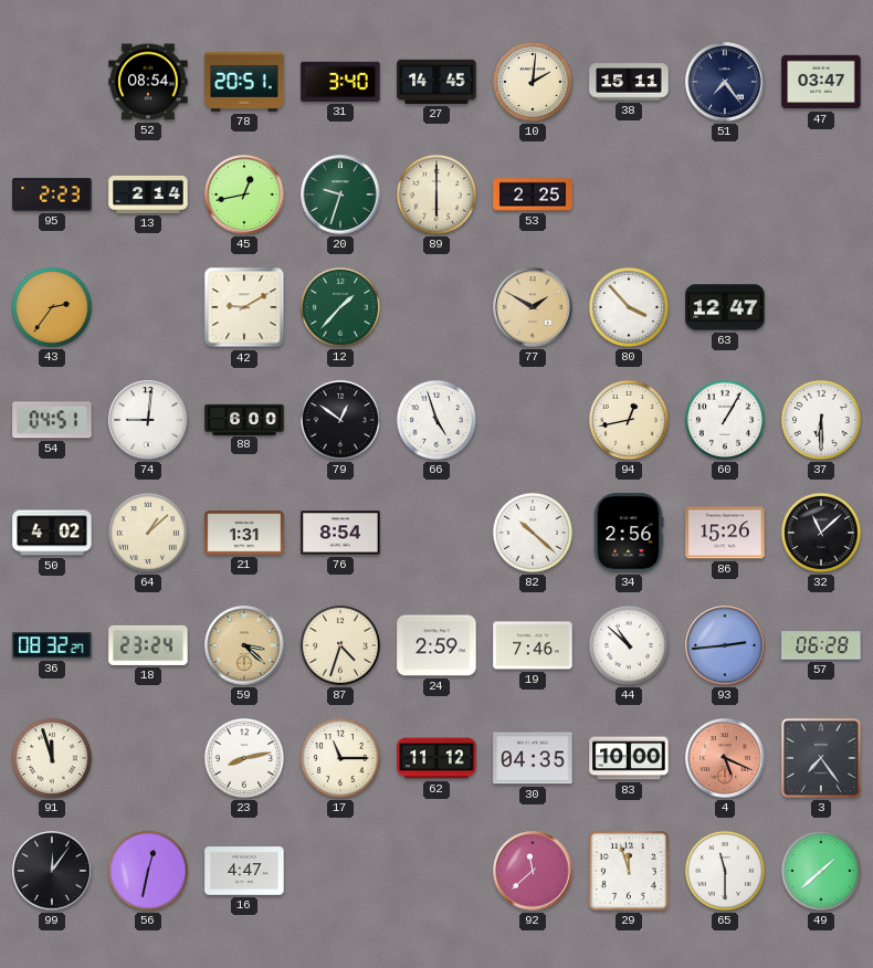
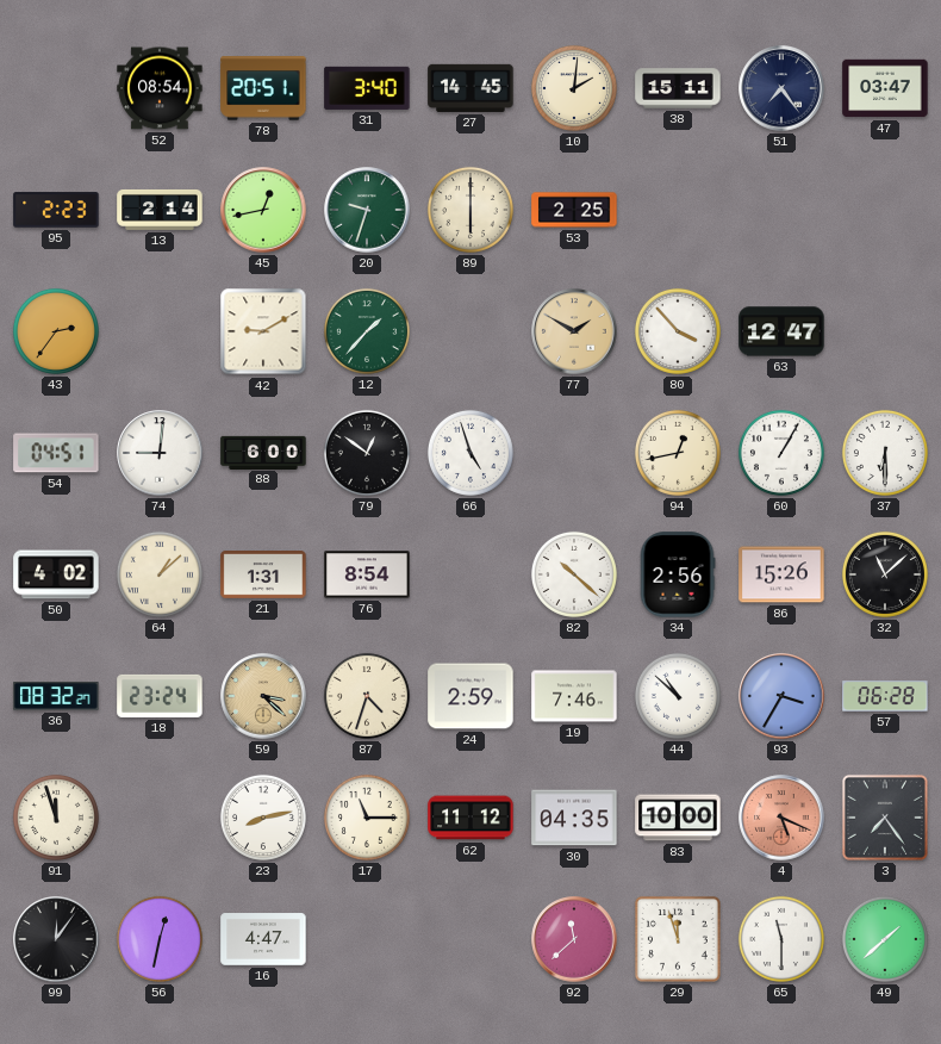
93: 2:44 -> 3:35 (781, 696)
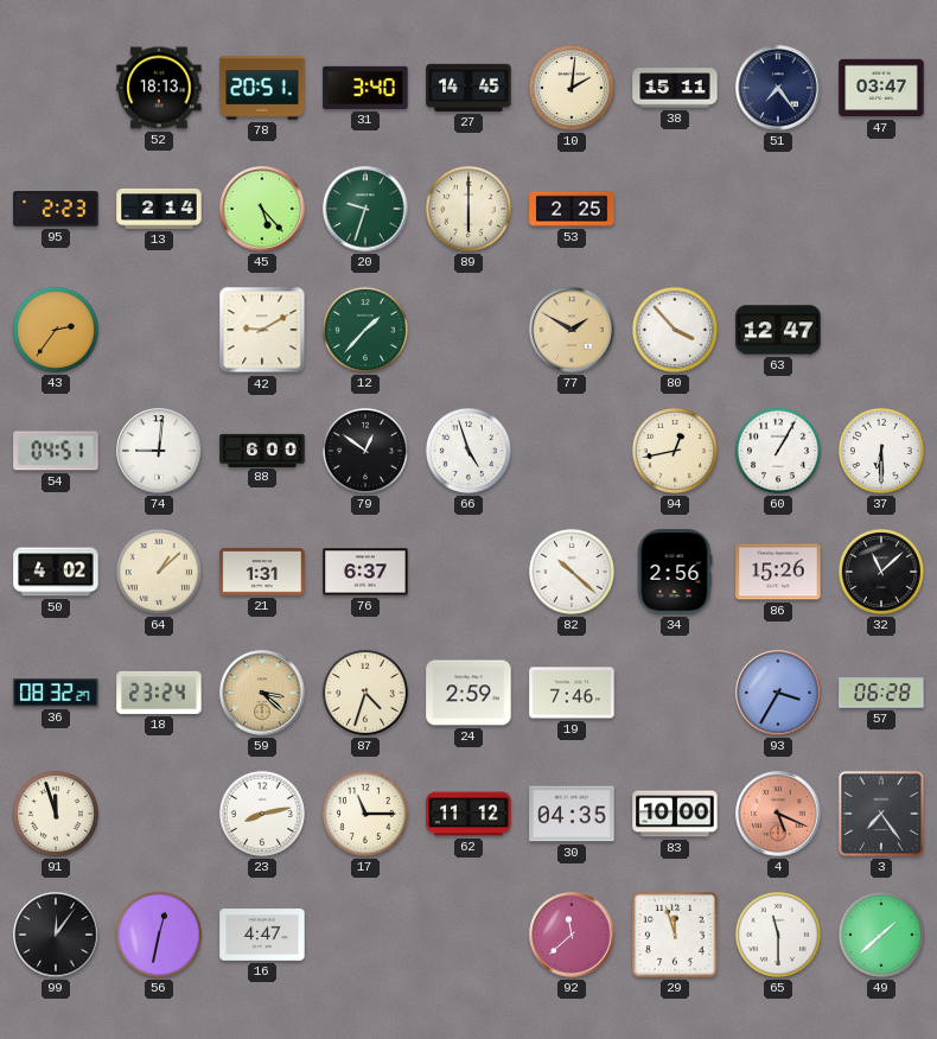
52: 08:54 -> 18:13 (159, 88)
45: 12:43 -> 5:23 (262, 209)
76: 8:54 -> 6:37 (365, 572)
44: 10:52 -> none (678, 696)
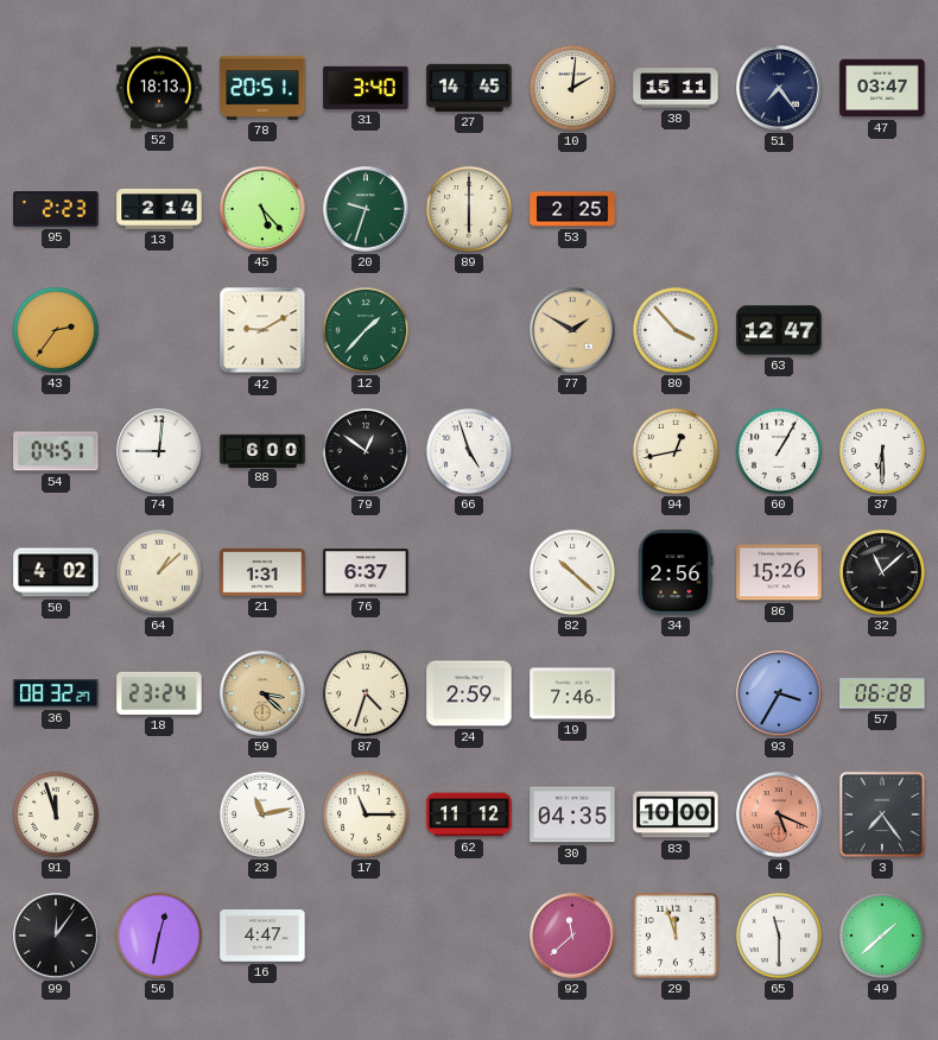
23: 8:13 -> 11:13 (262, 814)
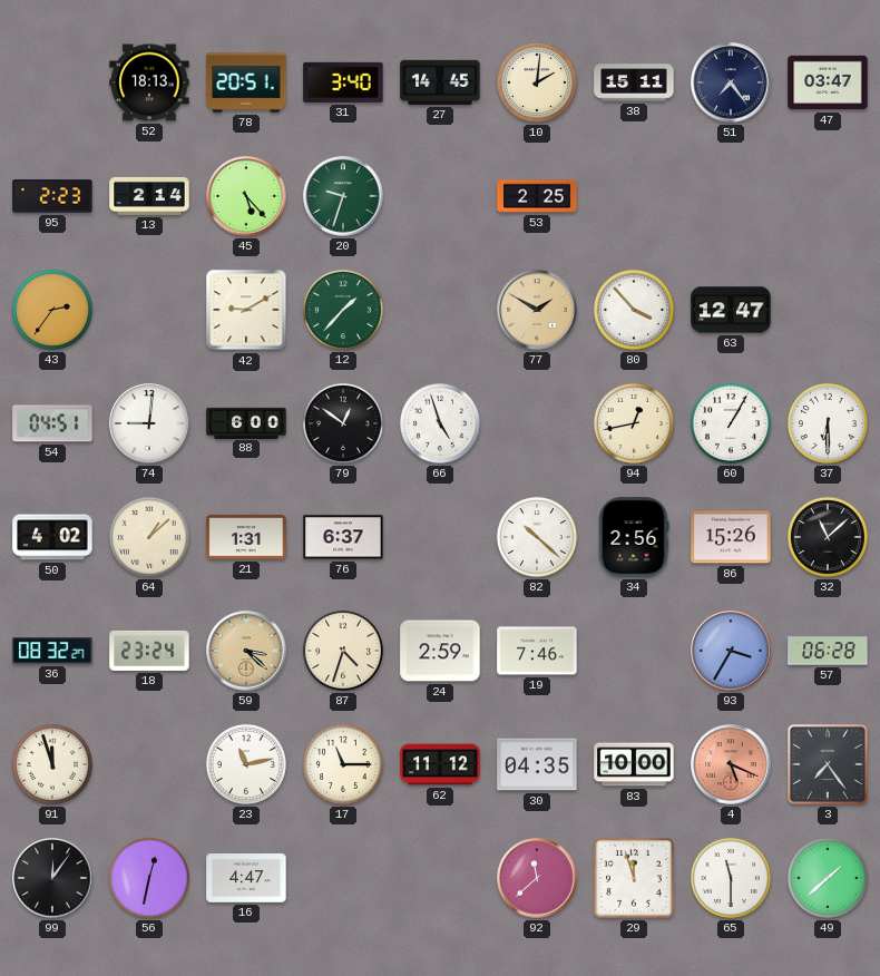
89: 6:00 -> none (469, 209)
